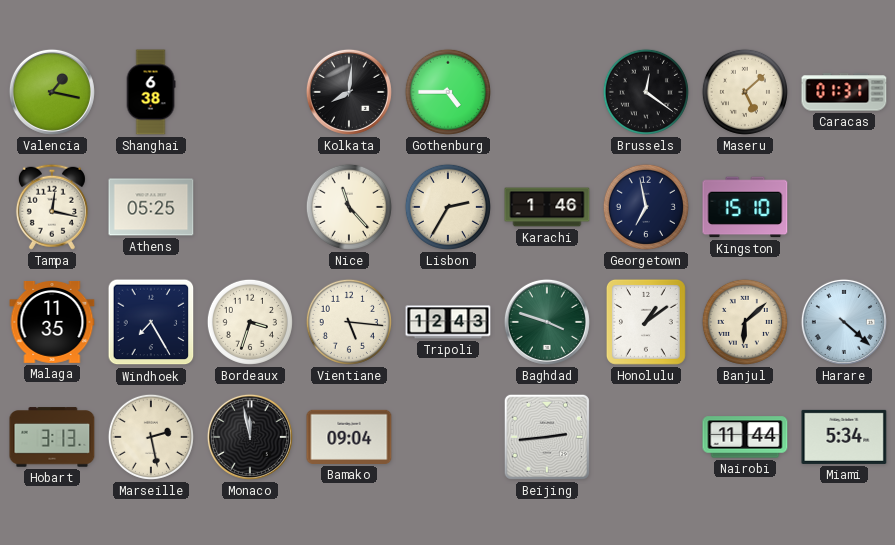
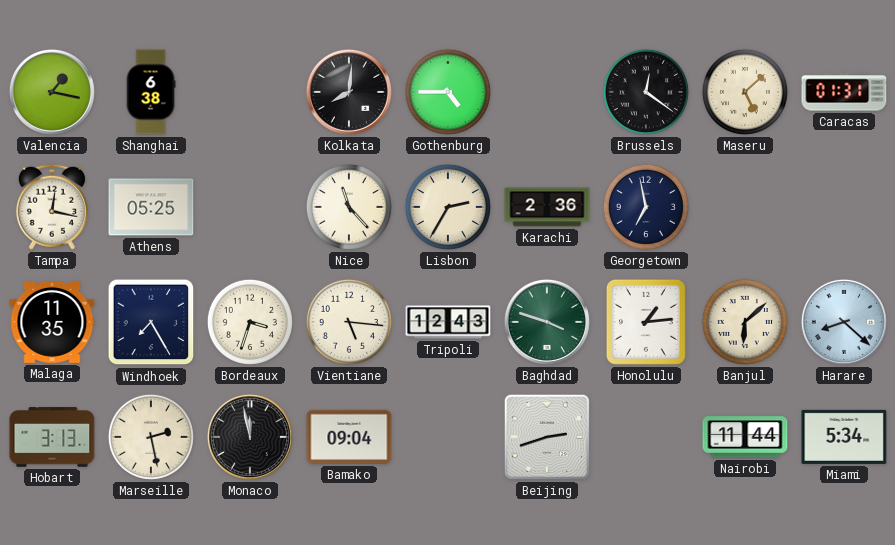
Karachi: 1:46 -> 2:36 (547, 207)
Kingston: 15:10 -> none (745, 207)
Honolulu: 1:09 -> 1:14 (646, 322)
Harare: 4:22 -> 8:22 (844, 322)
Beijing: 2:44 -> 2:42 (547, 437)
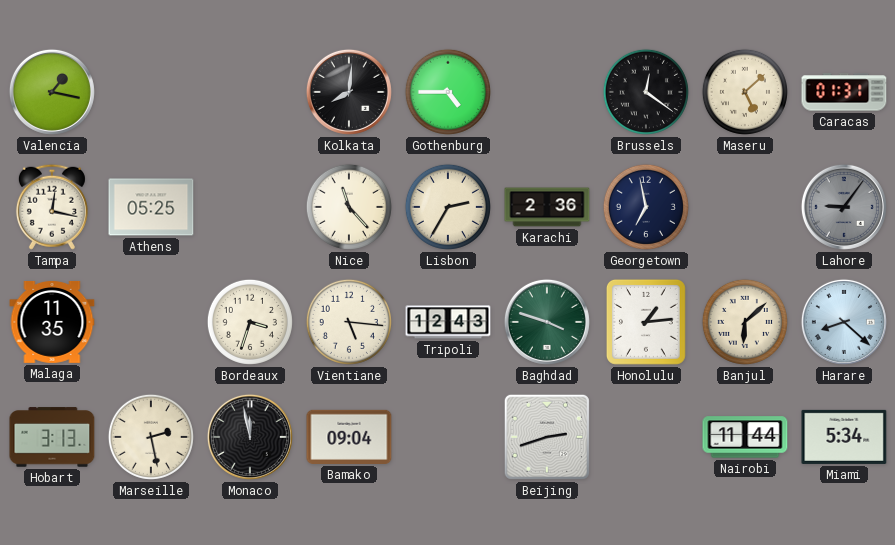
Shanghai: 6:38 -> none (151, 92)
Lahore: none -> 9:06 (844, 207)
Windhoek: 7:25 -> none (151, 322)
